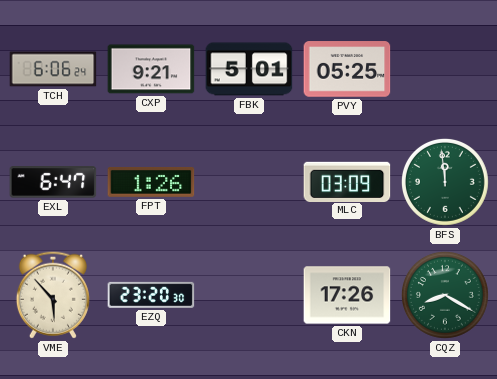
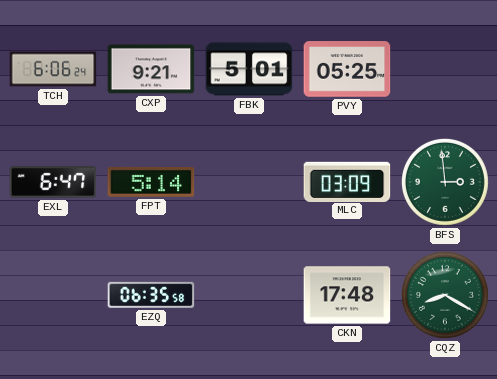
FPT: 1:26 -> 5:14 (151, 183)
BFS: 11:59 -> 2:59 (445, 182)
VME: 5:53 -> none (53, 295)
EZQ: 23:20 -> 06:35 (151, 295)
CKN: 17:26 -> 17:48 (347, 295)
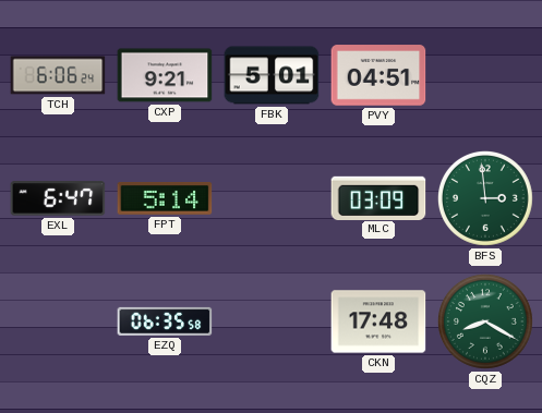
PVY: 05:25 -> 04:51 (378, 75)
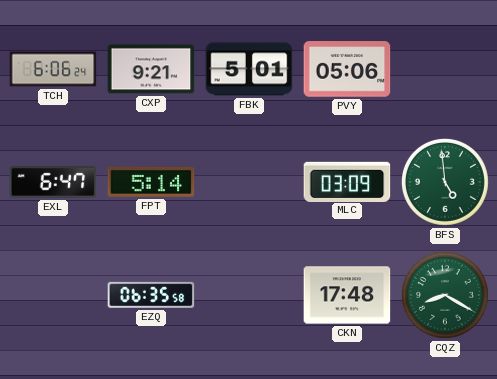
PVY: 04:51 -> 05:06 (347, 69)
BFS: 2:59 -> 4:59 (445, 182)
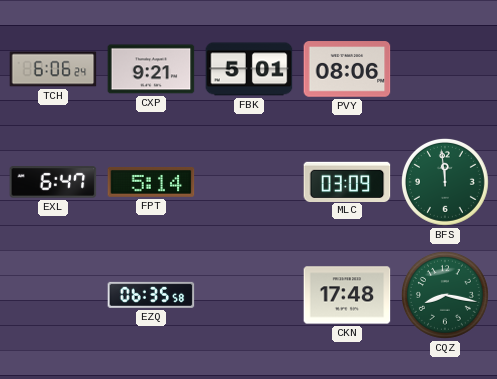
PVY: 05:06 -> 08:06 (347, 69)
BFS: 4:59 -> 11:59 (445, 182)
CQZ: 8:20 -> 8:17 (445, 295)
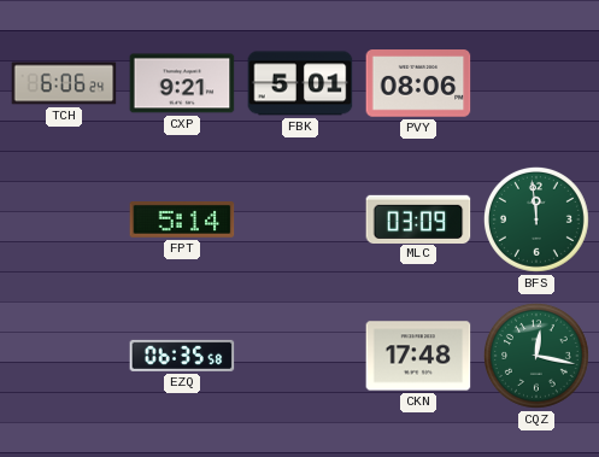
EXL: 6:47 -> none (53, 182)
CQZ: 8:17 -> 12:17 (536, 356)
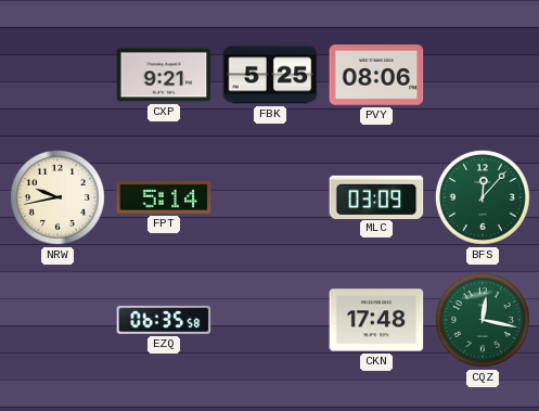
TCH: 6:06 -> none (64, 83)
FBK: 5:01 -> 5:25 (270, 75)
NRW: none -> 9:43 (57, 197)
BFS: 11:59 -> 12:07 (483, 197)
